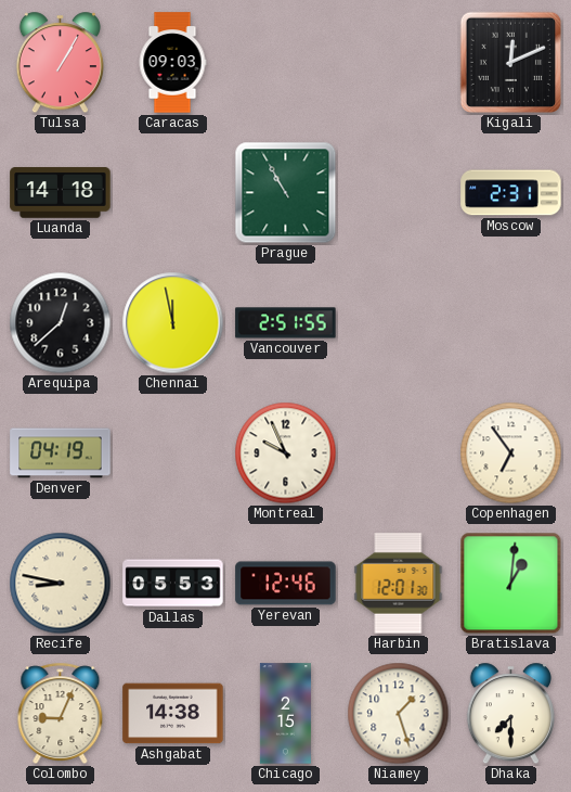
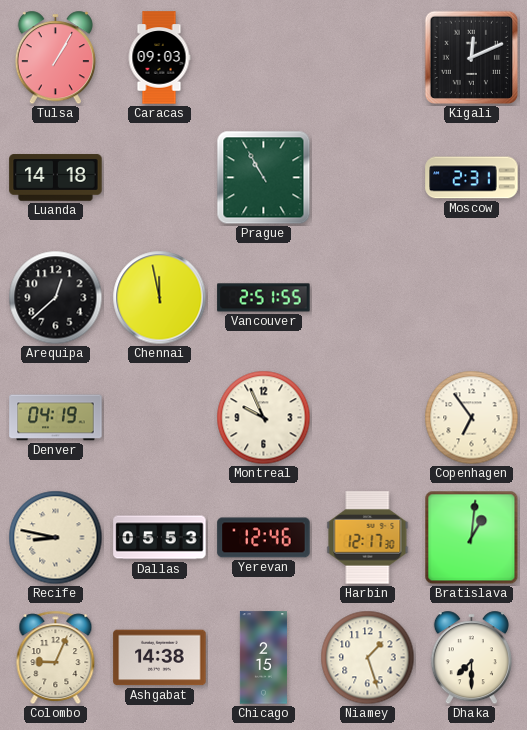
Harbin: 12:01 -> 12:17 (368, 538)
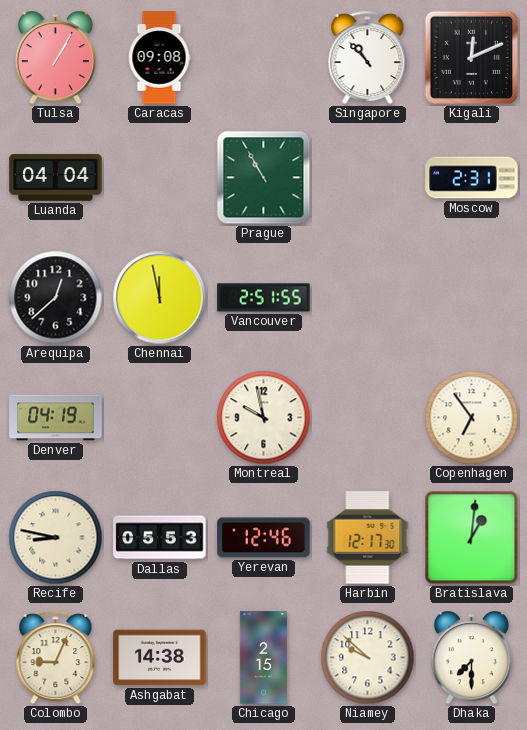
Caracas: 09:03 -> 09:08 (159, 58)
Singapore: none -> 10:53 (368, 58)
Luanda: 14:18 -> 04:04 (56, 178)
Montreal: 9:56 -> 9:58 (264, 418)
Niamey: 1:27 -> 9:52 (368, 658)
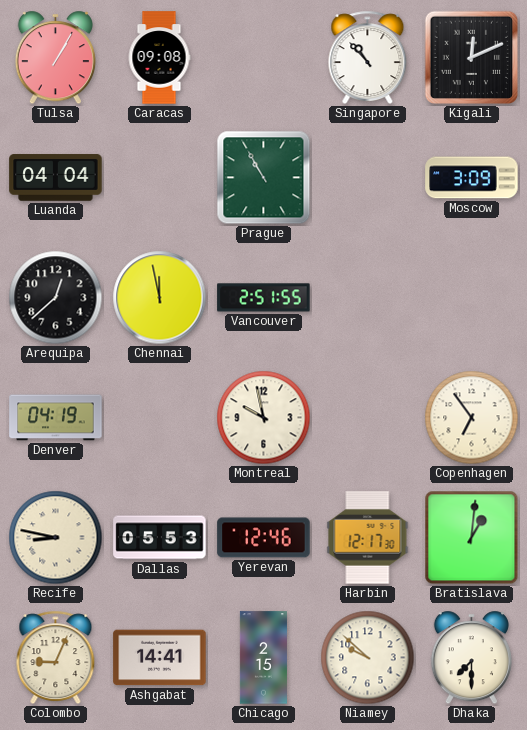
Moscow: 2:31 -> 3:09 (472, 178)
Ashgabat: 14:38 -> 14:41 (160, 658)
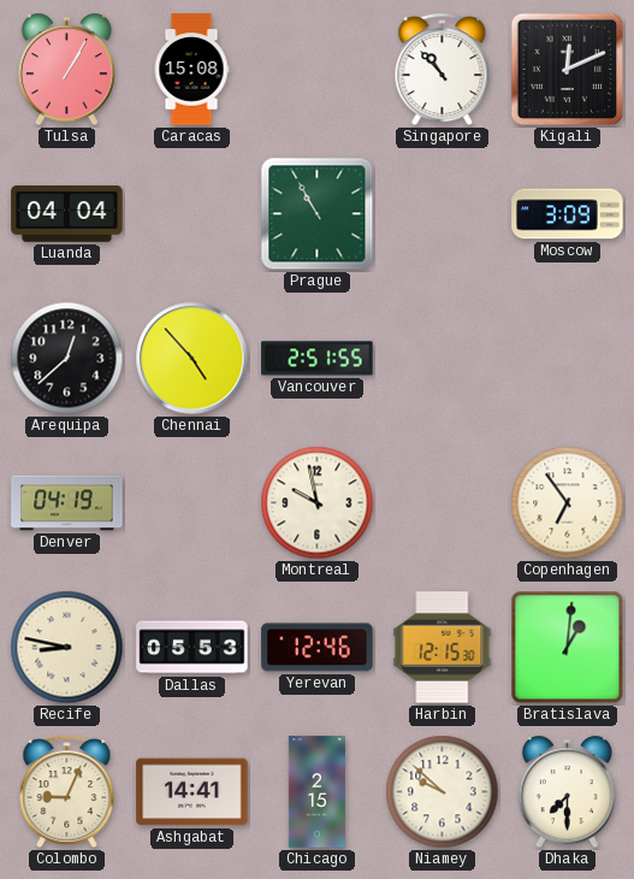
Caracas: 09:08 -> 15:08 (191, 70)
Chennai: 11:58 -> 4:53 (192, 359)
Harbin: 12:17 -> 12:15 (443, 648)
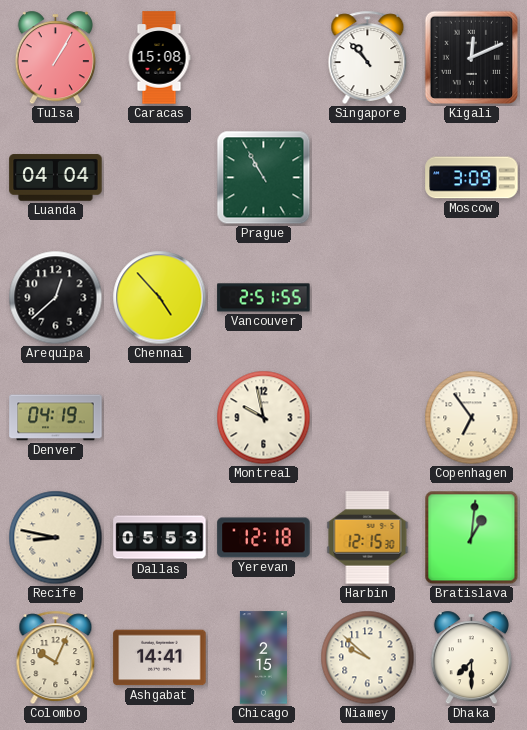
Yerevan: 12:46 -> 12:18 (264, 538)
Colombo: 9:04 -> 10:04 (56, 658)
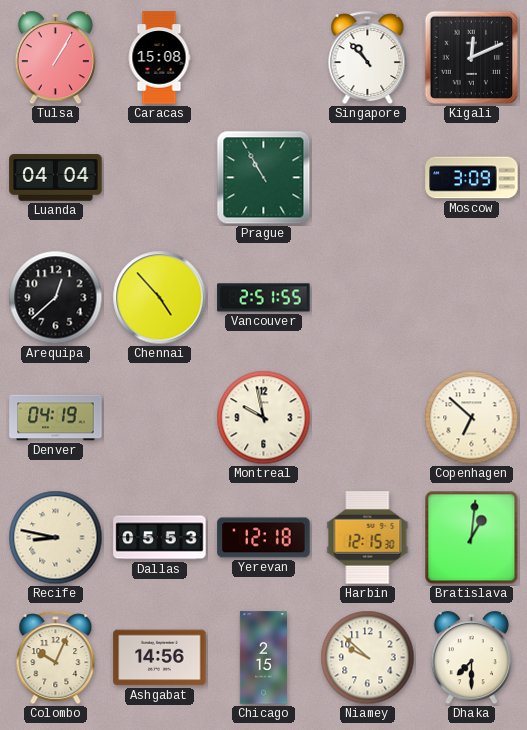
Copenhagen: 6:54 -> 6:52 (472, 418)
Ashgabat: 14:41 -> 14:56 (160, 658)
